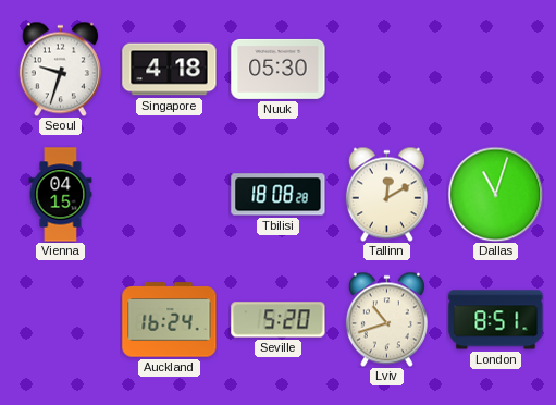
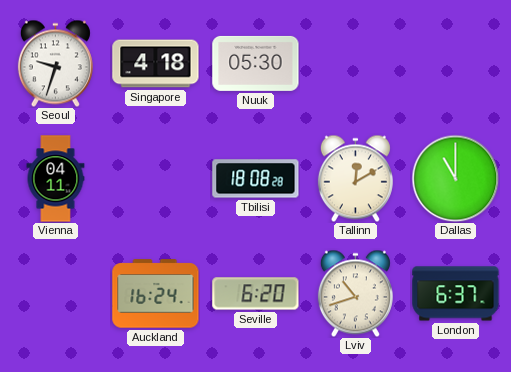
Vienna: 04:15 -> 04:11 (56, 179)
Dallas: 11:03 -> 11:00 (455, 178)
Seville: 5:20 -> 6:20 (256, 294)
London: 8:51 -> 6:37 (456, 294)
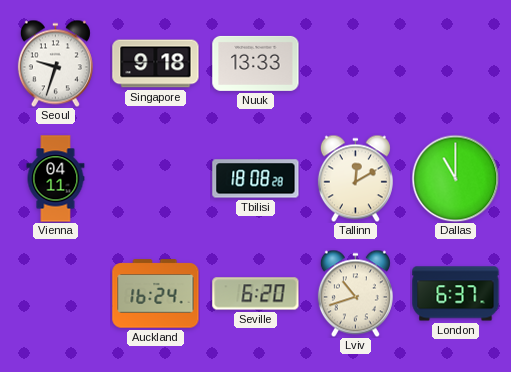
Singapore: 4:18 -> 9:18 (156, 64)
Nuuk: 05:30 -> 13:33 (256, 63)
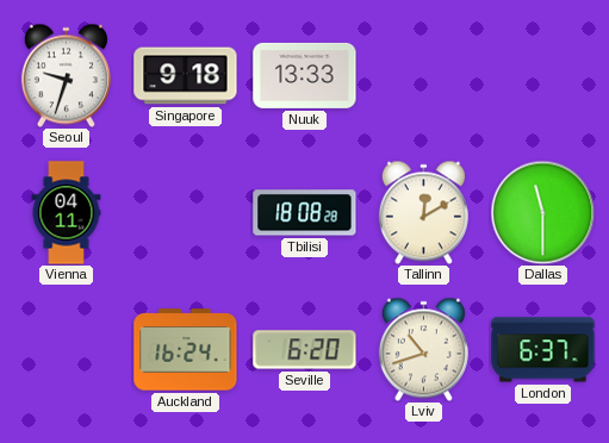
Dallas: 11:00 -> 11:30 (542, 212)
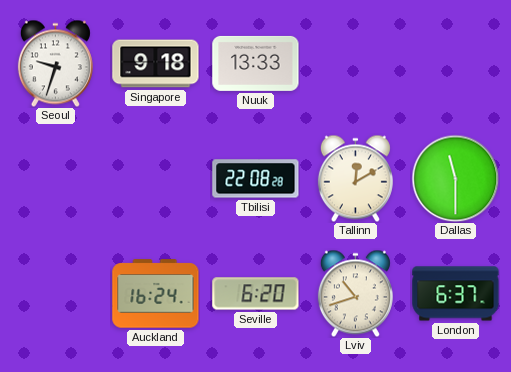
Vienna: 04:11 -> none (67, 213)
Tbilisi: 18:08 -> 22:08 (256, 179)
